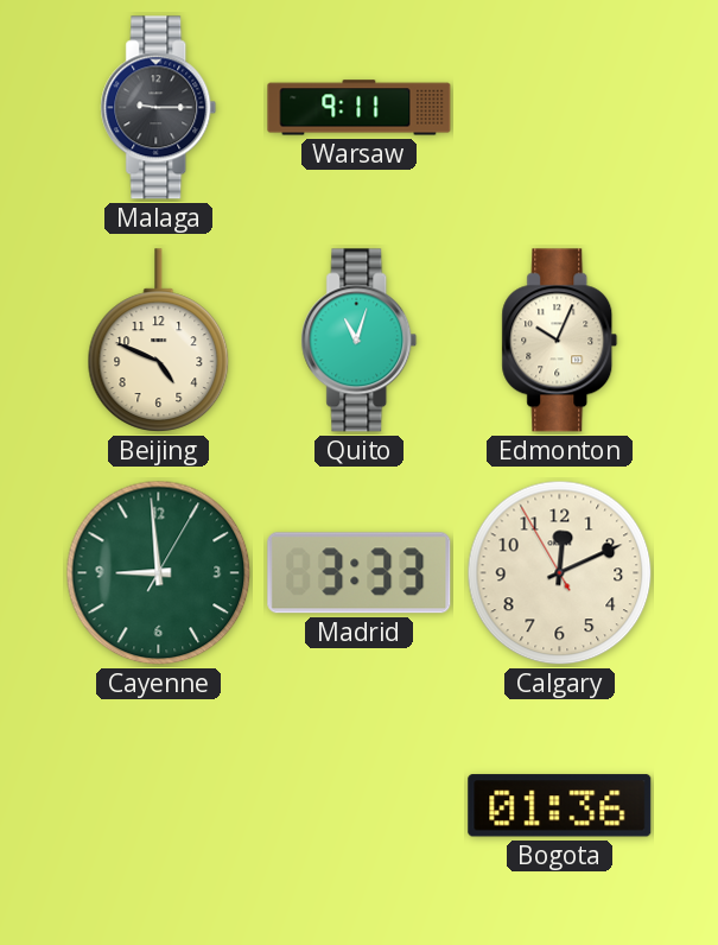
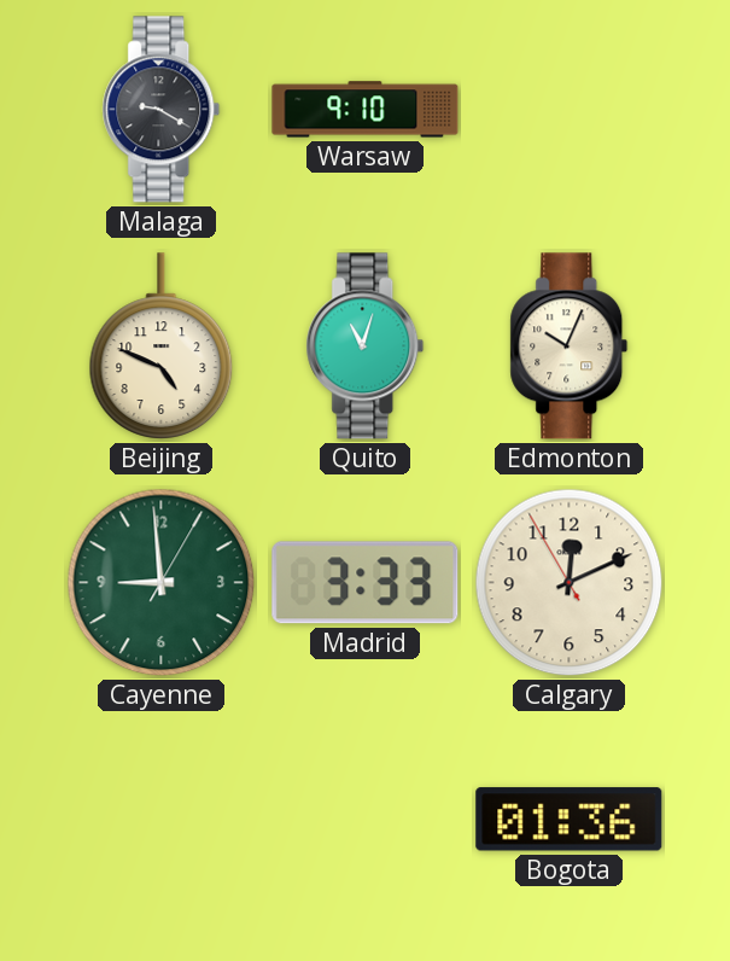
Malaga: 9:15 -> 9:20 (162, 110)
Warsaw: 9:11 -> 9:10 (366, 110)
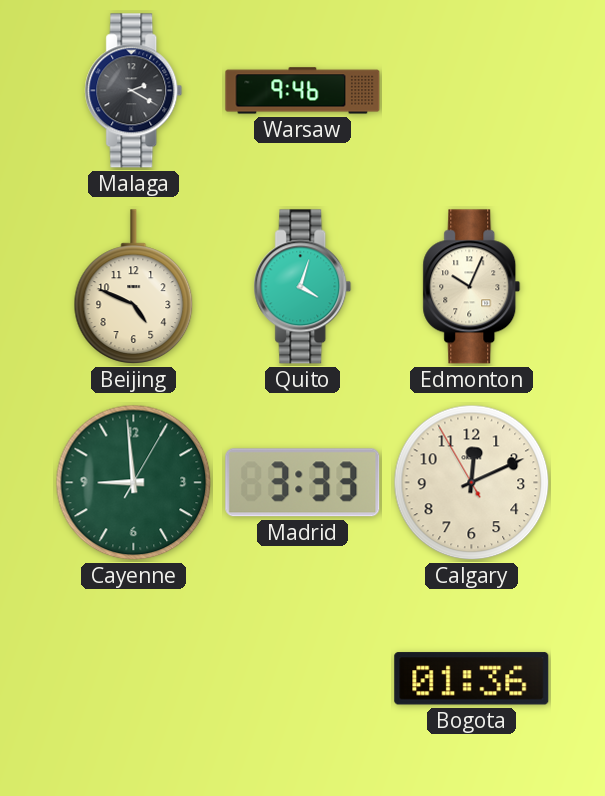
Malaga: 9:20 -> 2:20 (134, 91)
Warsaw: 9:10 -> 9:46 (303, 91)
Quito: 11:03 -> 4:03 (303, 287)
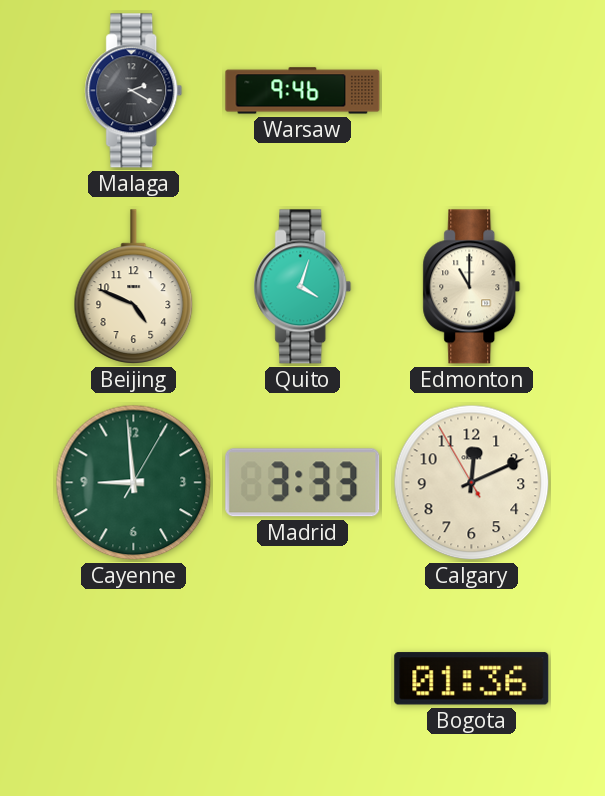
Edmonton: 10:04 -> 11:00 (472, 287)
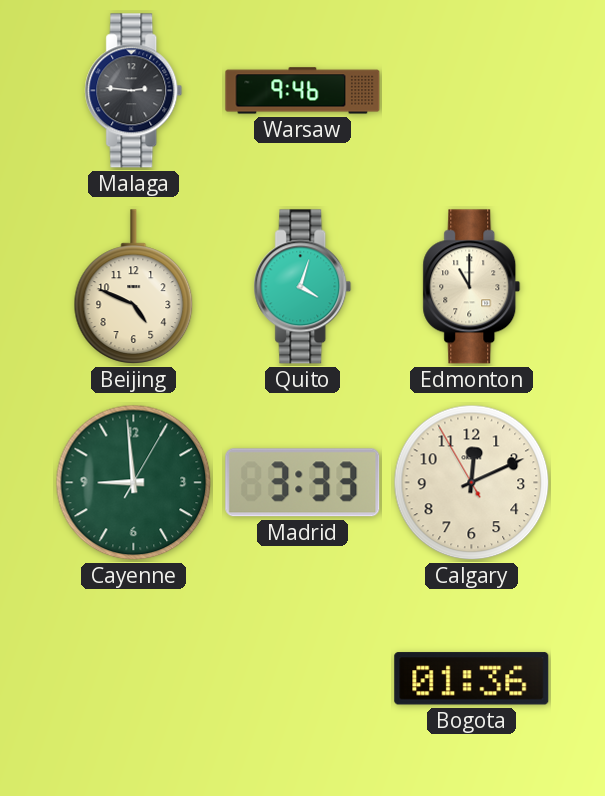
Malaga: 2:20 -> 2:46 (134, 91)
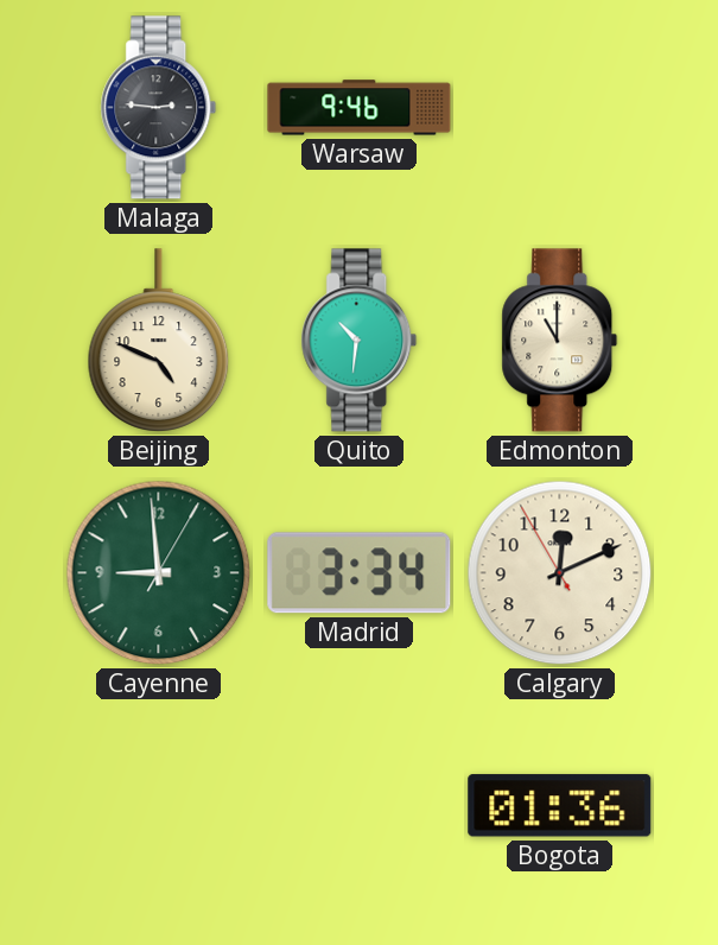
Quito: 4:03 -> 10:31 (360, 341)
Madrid: 3:33 -> 3:34 (360, 573)
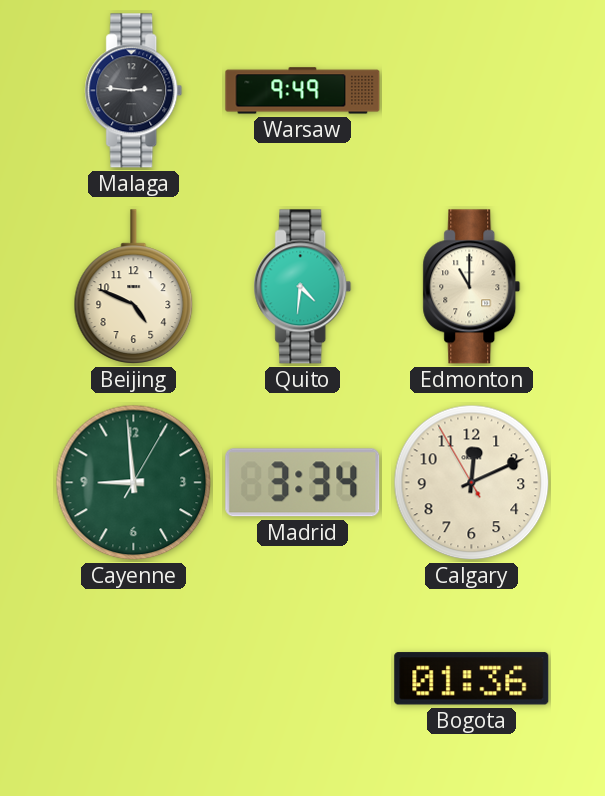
Warsaw: 9:46 -> 9:49 (303, 91)
Quito: 10:31 -> 4:31 (303, 287)
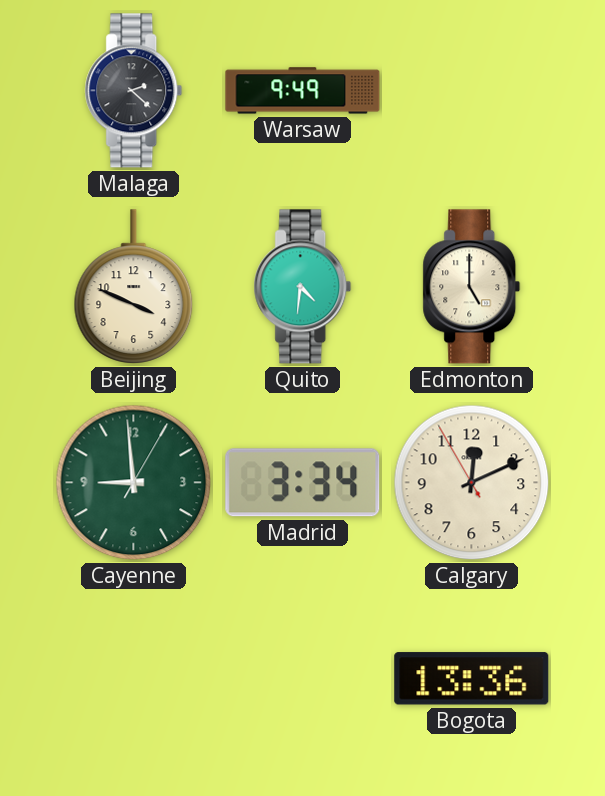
Malaga: 2:46 -> 2:22 (134, 91)
Beijing: 4:49 -> 3:49 (134, 287)
Edmonton: 11:00 -> 5:00 (472, 287)
Bogota: 01:36 -> 13:36 (472, 679)
